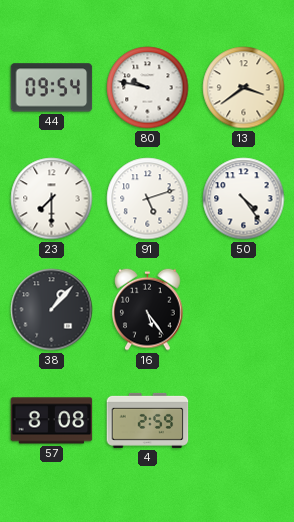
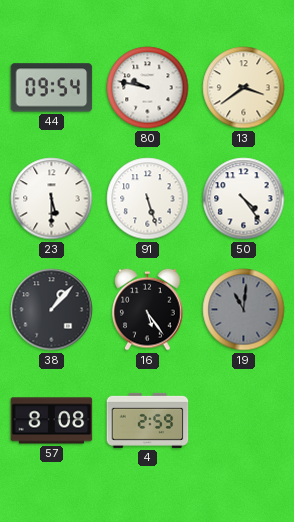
23: 7:30 -> 5:30 (52, 199)
91: 5:12 -> 5:27 (148, 199)
19: none -> 11:01 (244, 310)
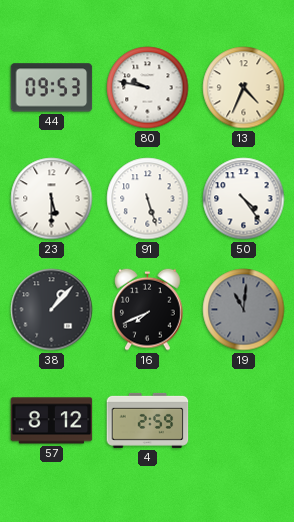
44: 09:54 -> 09:53 (52, 88)
13: 3:39 -> 4:34 (244, 88)
16: 5:24 -> 7:41 (148, 309)
57: 8:08 -> 8:12 (52, 421)
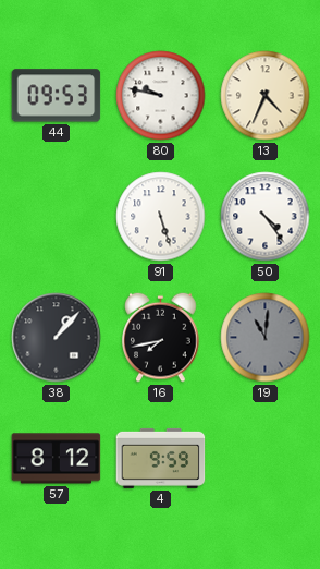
23: 5:30 -> none (52, 199)
16: 7:41 -> 7:43 (161, 337)
4: 2:59 -> 9:59 (161, 458)
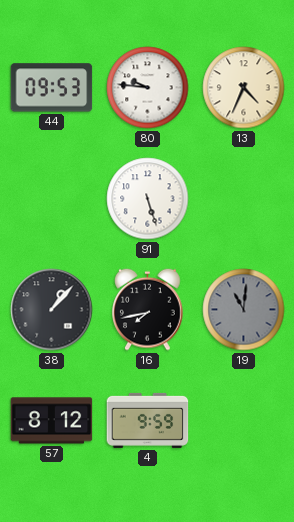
80: 9:47 -> 9:46 (148, 88)
50: 4:24 -> none (266, 217)
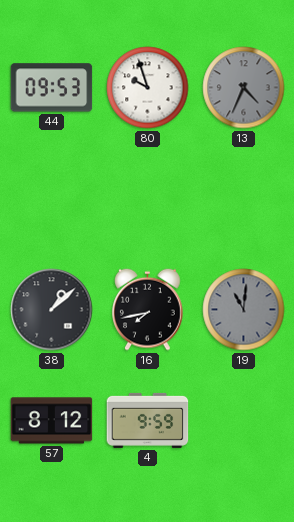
80: 9:46 -> 9:57 (148, 88)
13 dial: cream -> grey (244, 88)
91: 5:27 -> none (148, 199)
38: 1:07 -> 1:08 (52, 310)
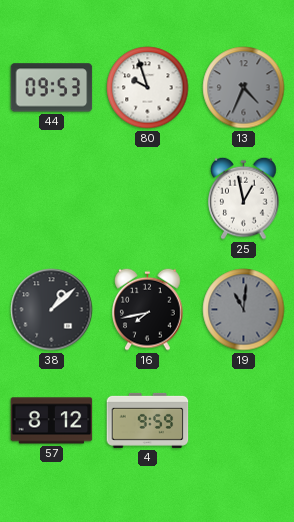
25: none -> 12:58 (244, 198)
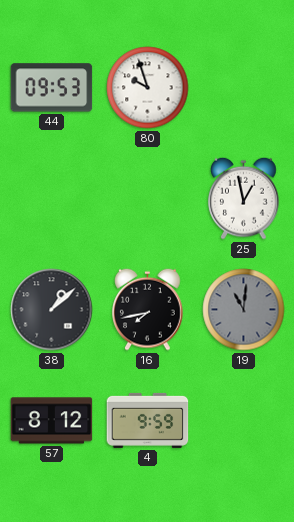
13: 4:34 -> none (244, 88)
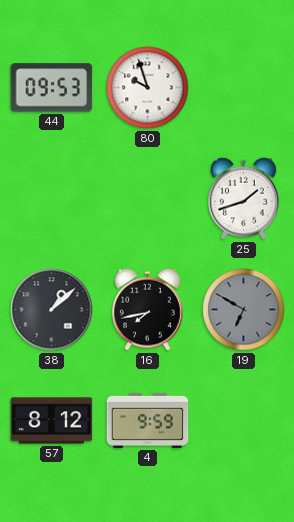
25: 12:58 -> 1:42 (244, 198)
19: 11:01 -> 6:50 (244, 310)
